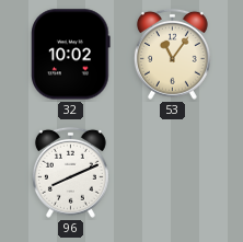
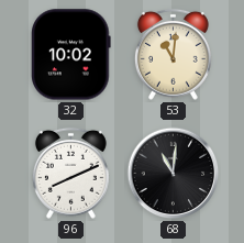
53: 11:06 -> 11:01 (173, 54)
68: none -> 11:01 (174, 174)
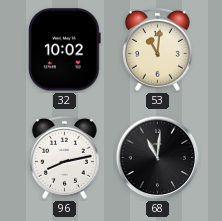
96: 8:11 -> 8:13 (64, 157)
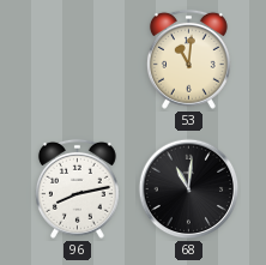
32: 10:02 -> none (65, 50)
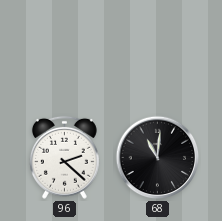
53: 11:01 -> none (188, 59)
96: 8:13 -> 2:22 (64, 157)
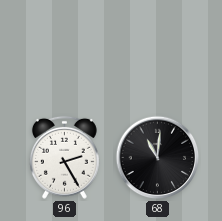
96: 2:22 -> 2:25 (64, 157)
